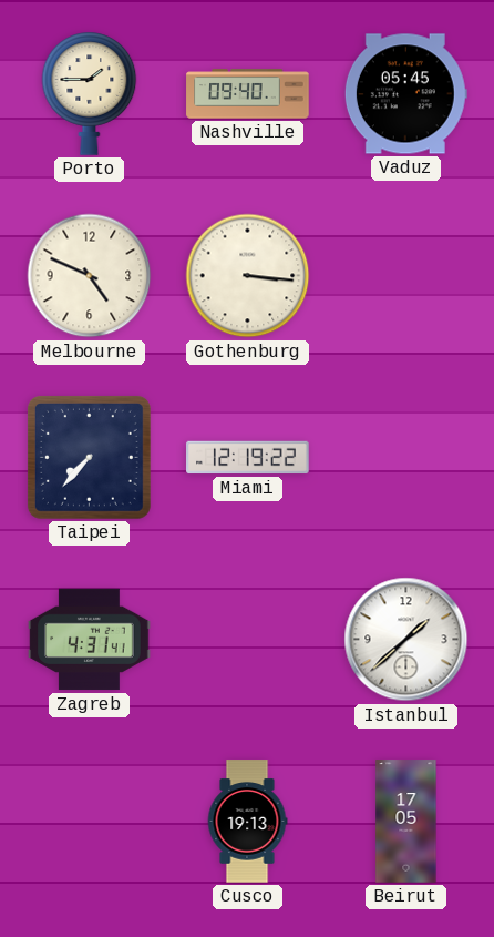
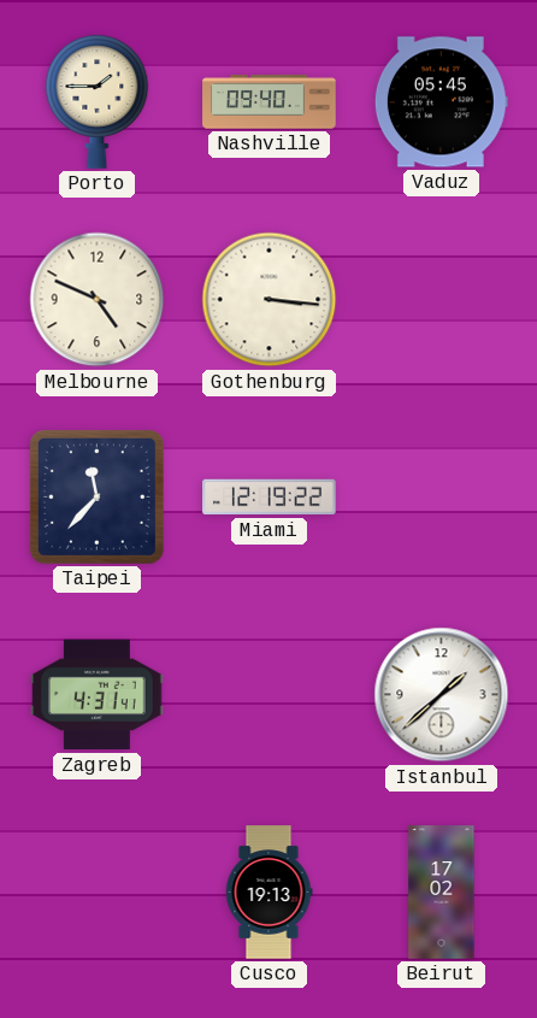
Taipei: 7:37 -> 11:37 (96, 496)
Beirut: 17:05 -> 17:02 (442, 893)
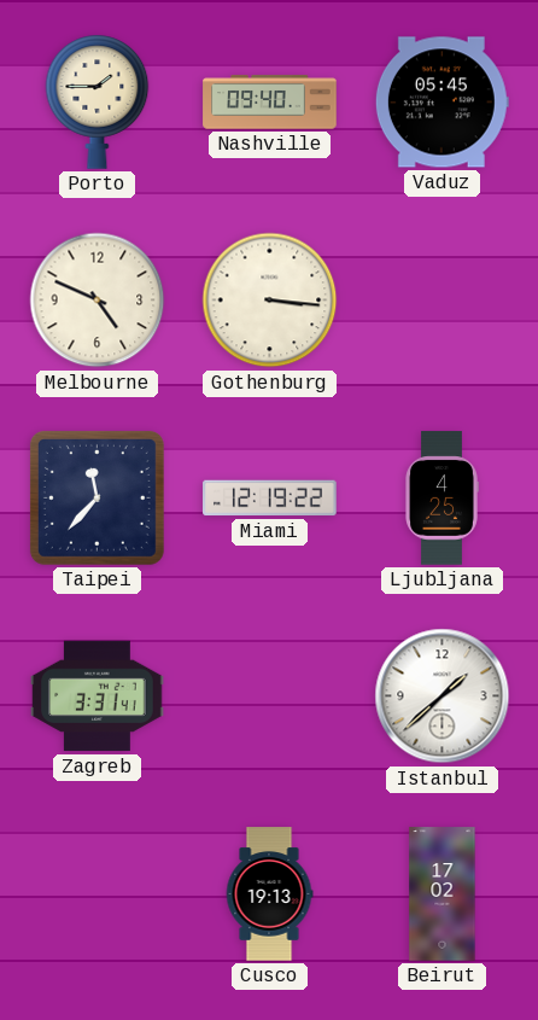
Ljubljana: none -> 4:25 (441, 499)
Zagreb: 4:31 -> 3:31 (98, 696)
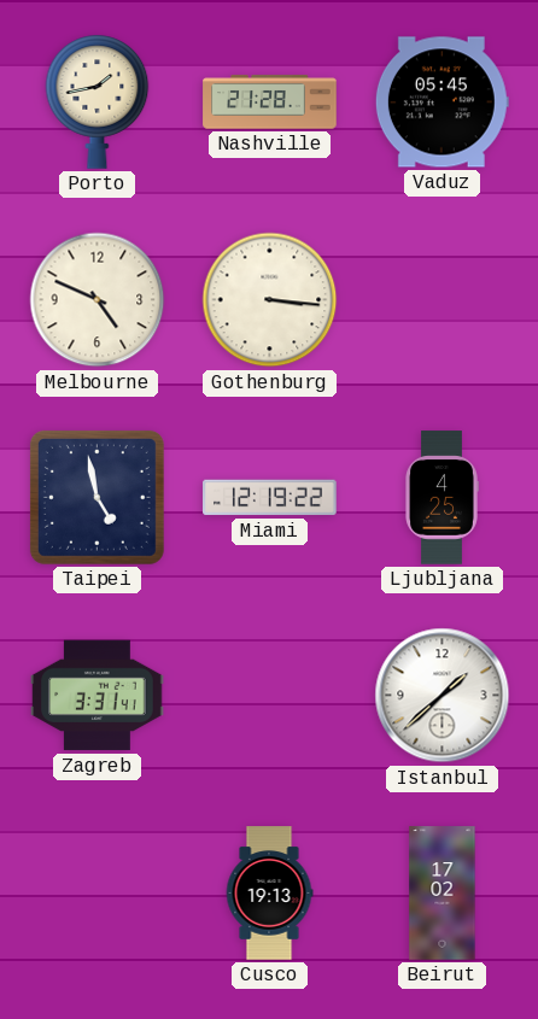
Porto: 1:45 -> 1:43 (98, 101)
Nashville: 09:40 -> 21:28 (270, 103)
Taipei: 11:37 -> 4:58 (97, 497)
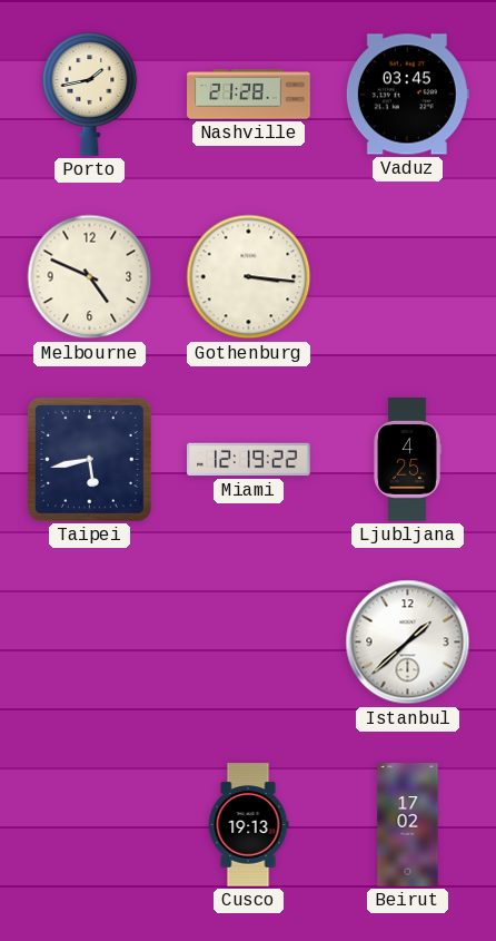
Vaduz: 05:45 -> 03:45 (407, 95)
Taipei: 4:58 -> 5:43 (89, 459)
Zagreb: 3:31 -> none (98, 696)
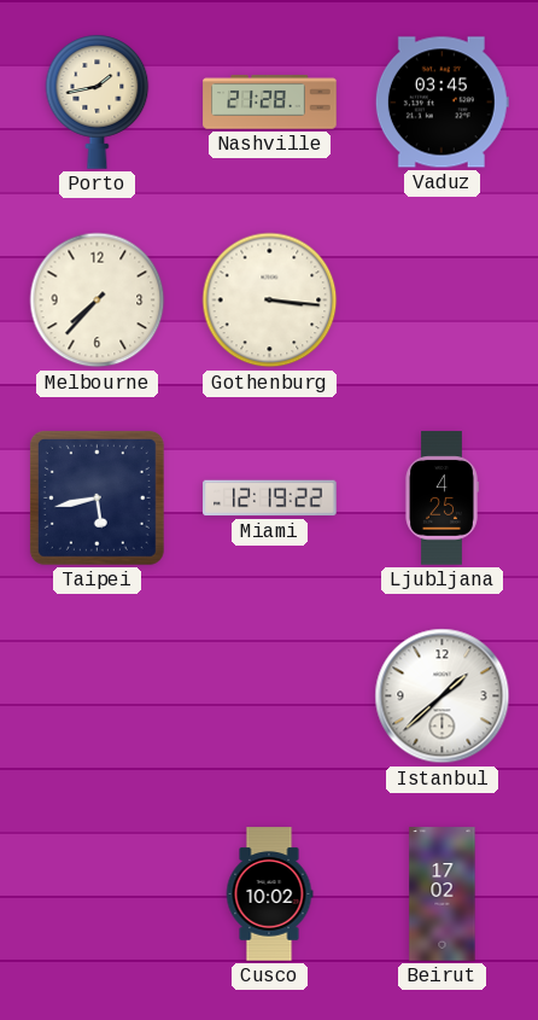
Melbourne: 4:49 -> 7:37 (98, 301)
Cusco: 19:13 -> 10:02 (269, 894)
